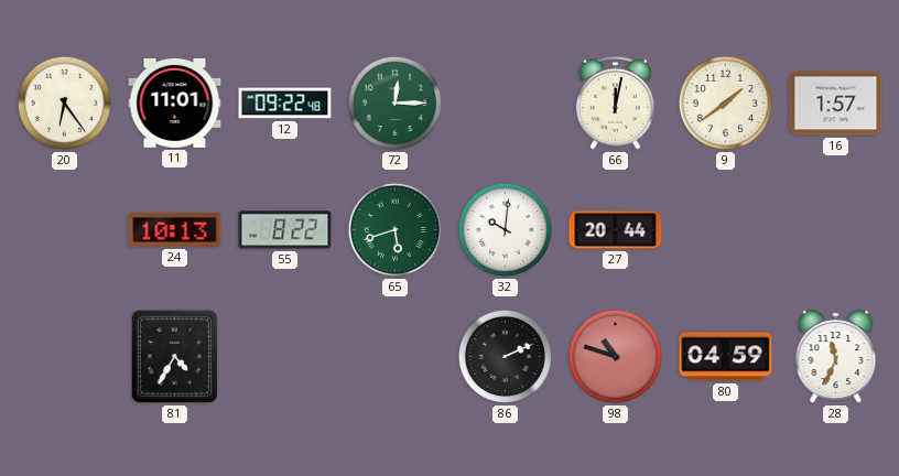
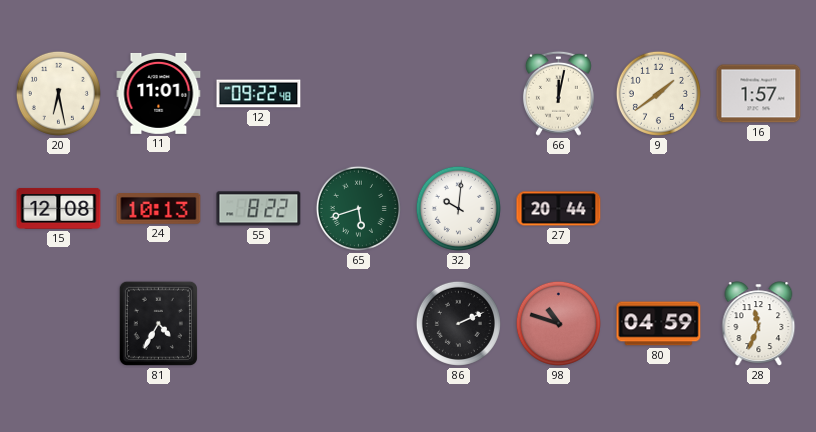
20: 6:24 -> 6:28 (58, 93)
72: 12:15 -> none (394, 102)
15: none -> 12:08 (59, 208)
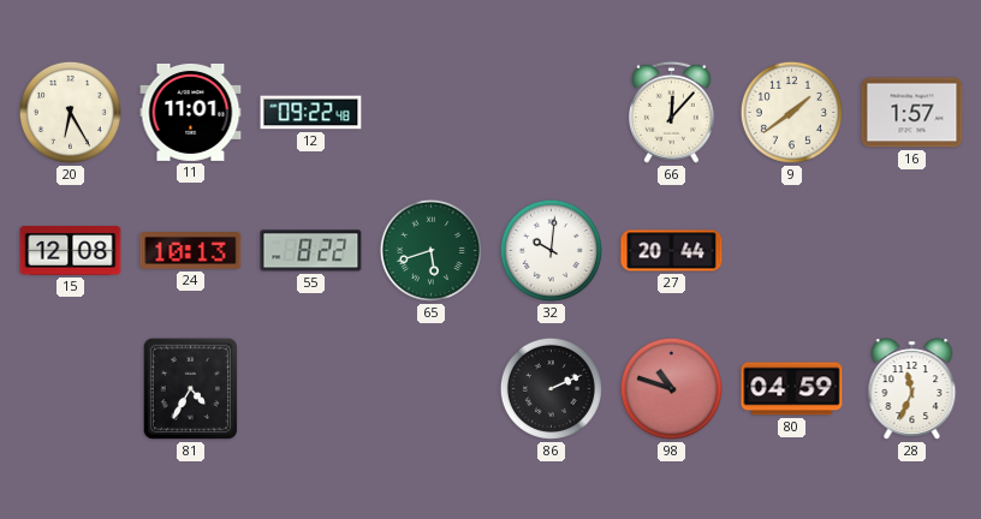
20: 6:28 -> 6:25 (70, 112)
66: 12:02 -> 12:07 (671, 112)
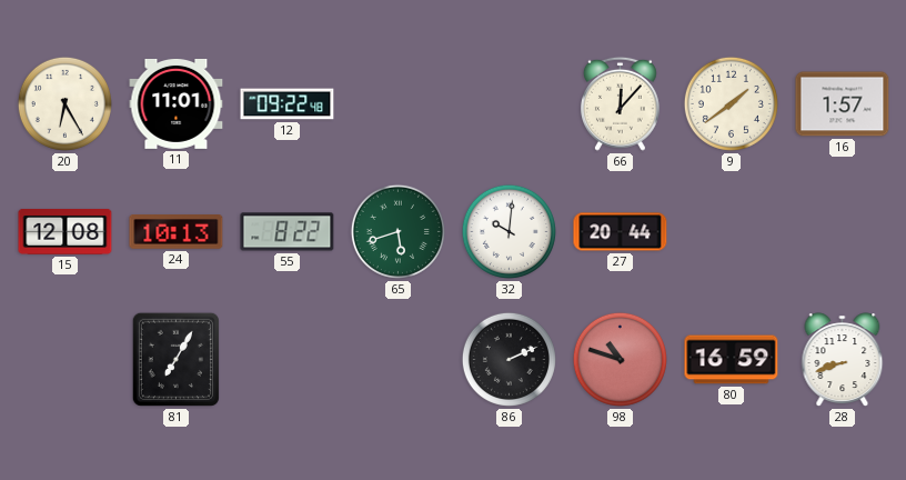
81: 4:35 -> 7:05 (175, 359)
80: 04:59 -> 16:59 (732, 360)
28: 11:34 -> 8:42 (843, 360)
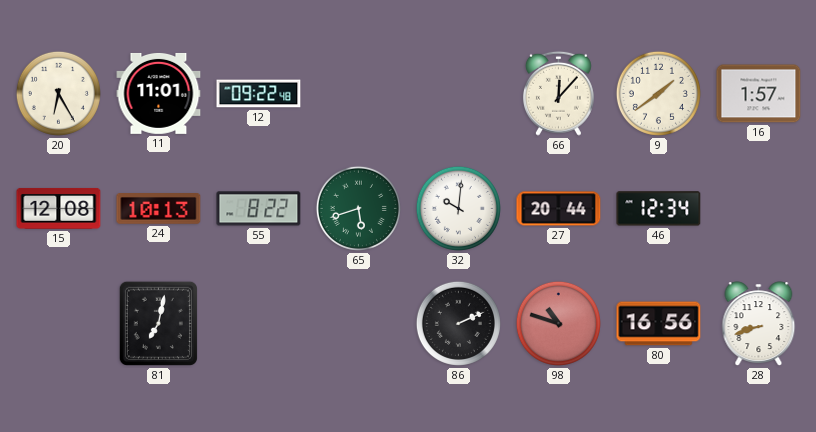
46: none -> 12:34 (659, 209)
81: 7:05 -> 7:02 (158, 323)
80: 16:59 -> 16:56 (659, 324)
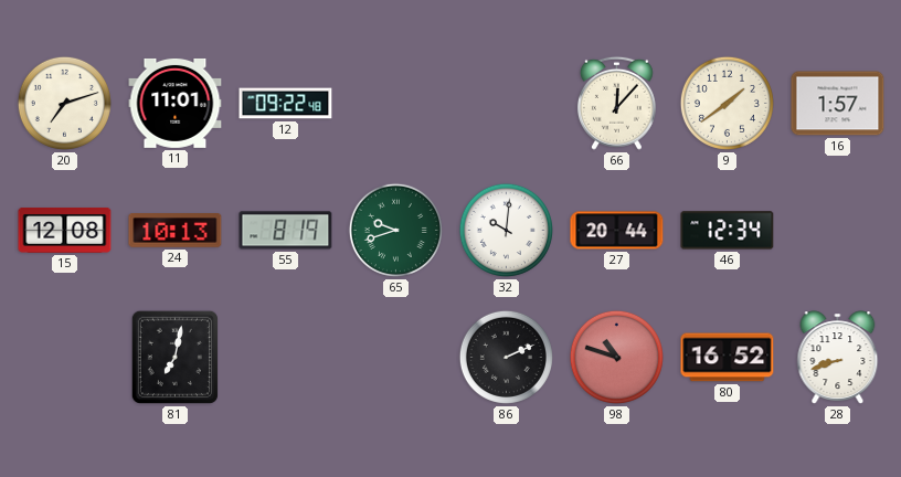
20: 6:25 -> 7:12 (64, 103)
55: 8:22 -> 8:19 (286, 231)
65: 5:42 -> 9:42 (395, 230)
80: 16:56 -> 16:52 (728, 358)
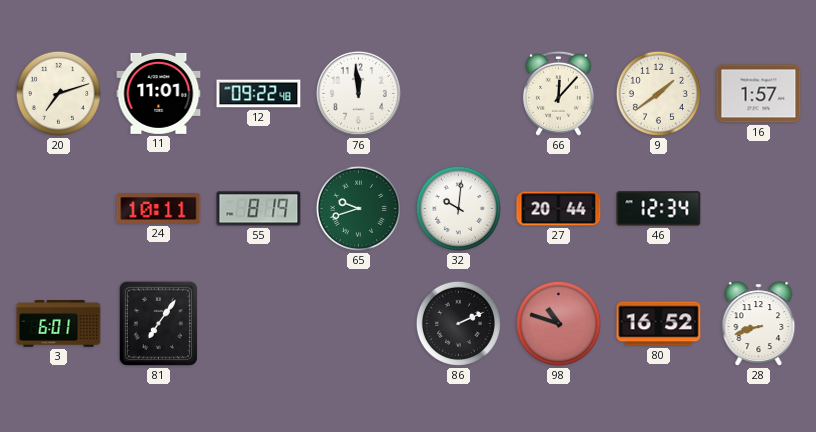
76: none -> 11:59 (358, 93)
15: 12:08 -> none (65, 230)
24: 10:13 -> 10:11 (159, 209)
3: none -> 6:01 (59, 324)
81: 7:02 -> 7:06 (158, 323)
